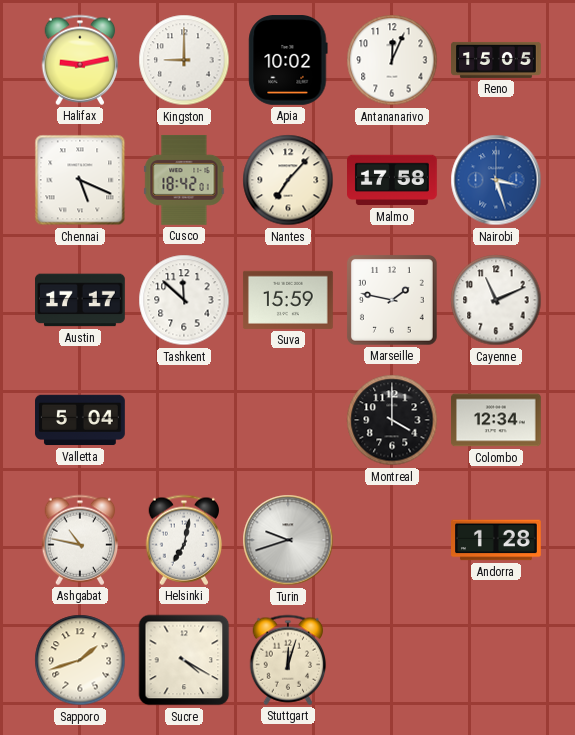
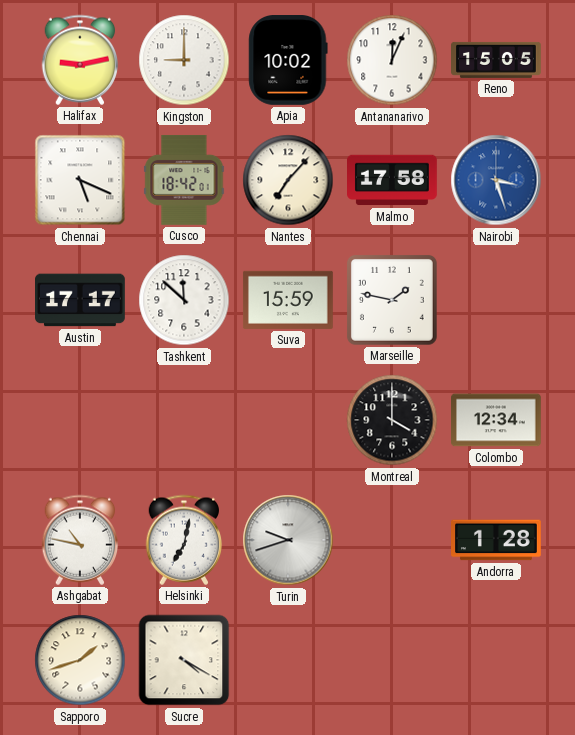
Cayenne: 11:11 -> none (496, 300)
Valletta: 5:04 -> none (81, 420)
Stuttgart: 12:03 -> none (288, 660)
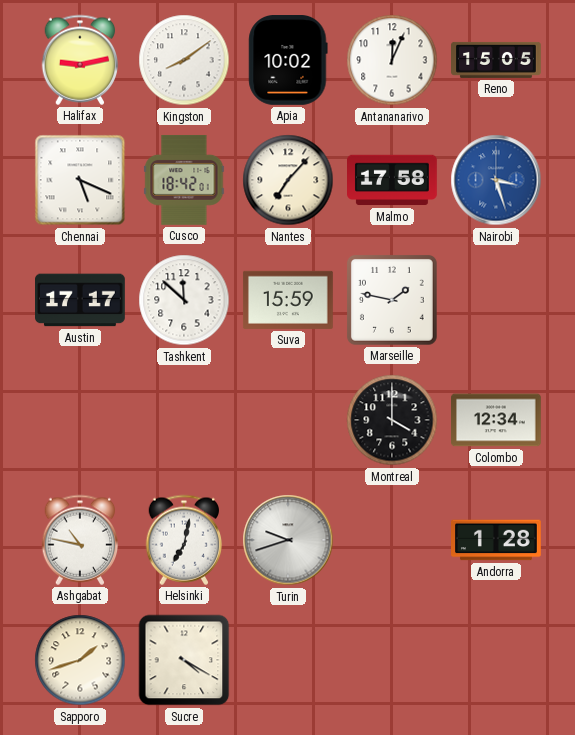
Kingston: 9:00 -> 8:09 (184, 60)
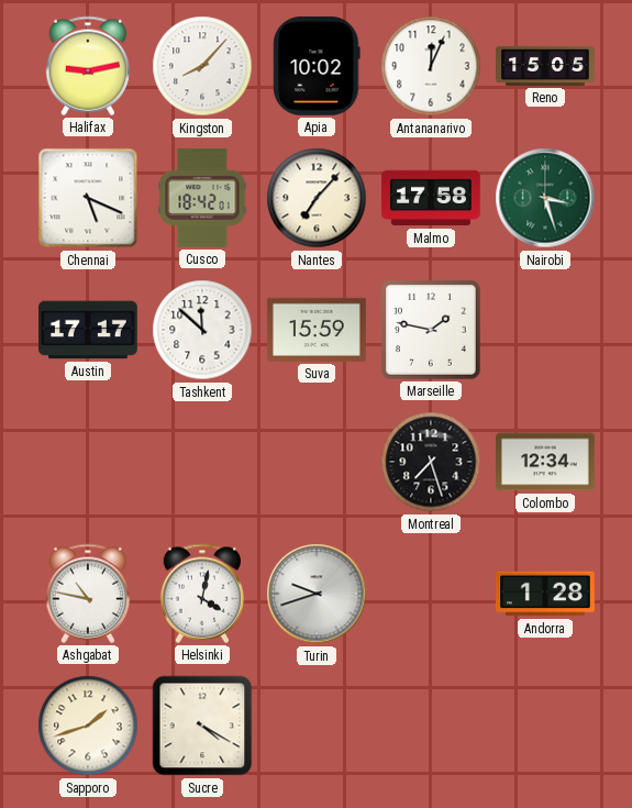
Kingston: 8:09 -> 8:07 (202, 66)
Nairobi dial: blue -> green (545, 198)
Montreal: 4:00 -> 7:27 (431, 462)
Helsinki: 7:02 -> 4:02 (202, 594)
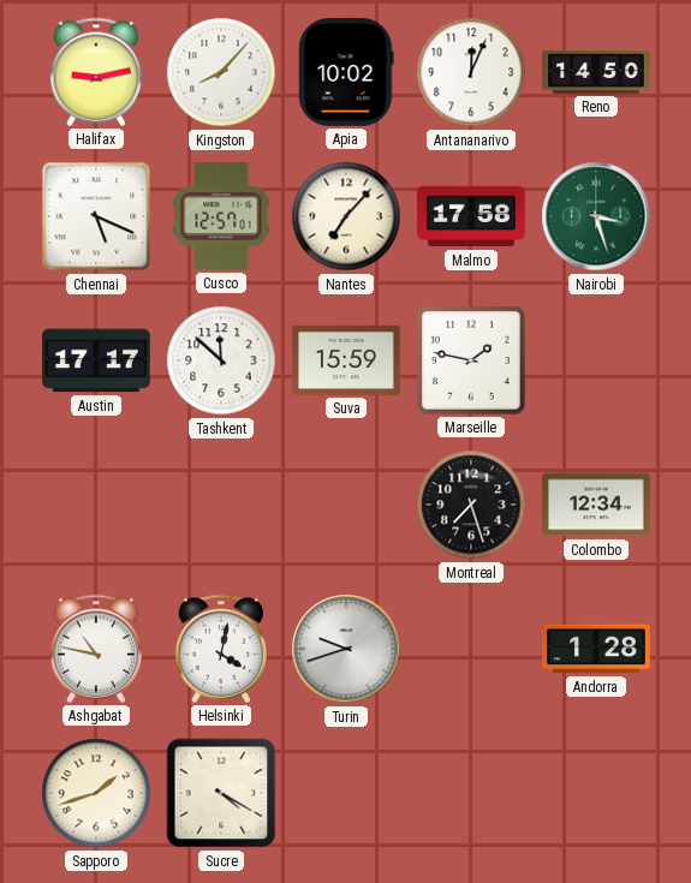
Reno: 15:05 -> 14:50 (596, 72)
Cusco: 18:42 -> 12:57 (221, 216)
